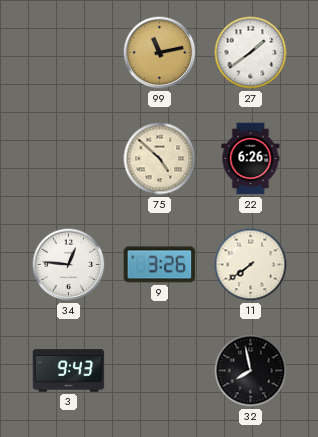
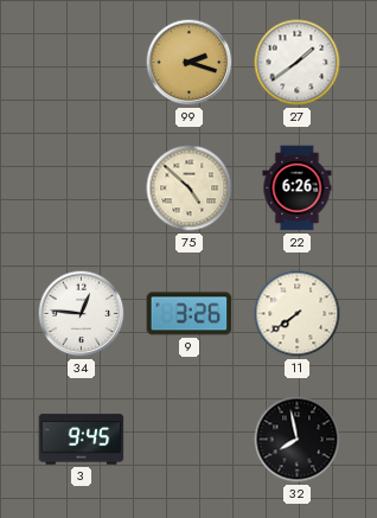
99: 11:13 -> 2:18 (190, 63)
3: 9:43 -> 9:45 (82, 440)
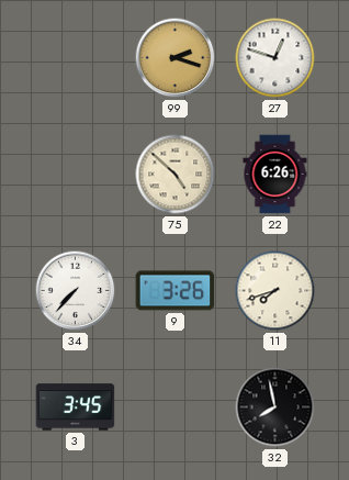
27: 1:39 -> 12:48 (275, 58)
34: 12:46 -> 7:37 (76, 291)
11: 7:39 -> 7:42 (275, 291)
3: 9:45 -> 3:45 (76, 408)
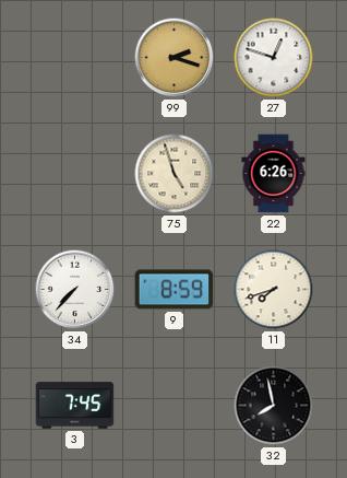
75: 4:52 -> 4:57 (175, 174)
9: 3:26 -> 8:59 (175, 290)
3: 3:45 -> 7:45 (75, 406)
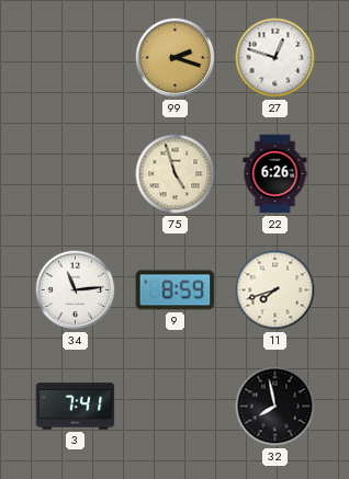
34: 7:37 -> 11:14 (76, 290)
3: 7:45 -> 7:41 (76, 407)
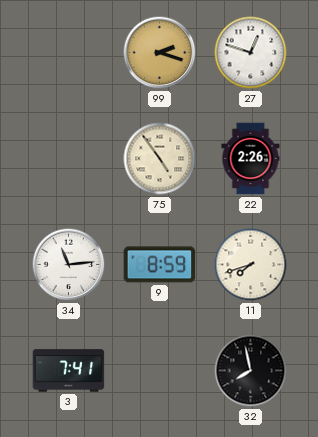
75: 4:57 -> 4:54 (160, 159)
22: 6:26 -> 2:26 (251, 159)
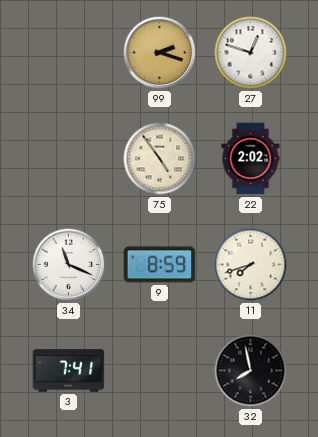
22: 2:26 -> 2:02 (251, 159)
34: 11:14 -> 11:19 (69, 265)
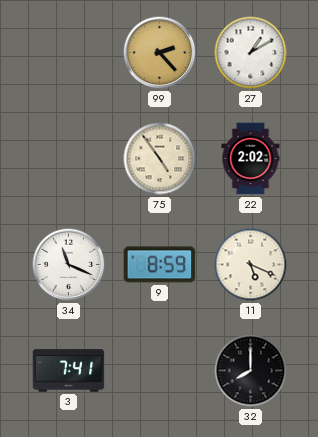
99: 2:18 -> 2:23 (160, 53)
27: 12:48 -> 1:10 (251, 53)
11: 7:42 -> 5:19 (251, 265)
32: 7:58 -> 8:00 (251, 371)
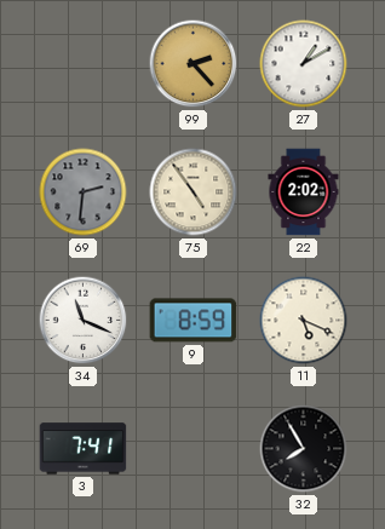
69: none -> 2:31 (84, 192)
32: 8:00 -> 7:55 (304, 449)
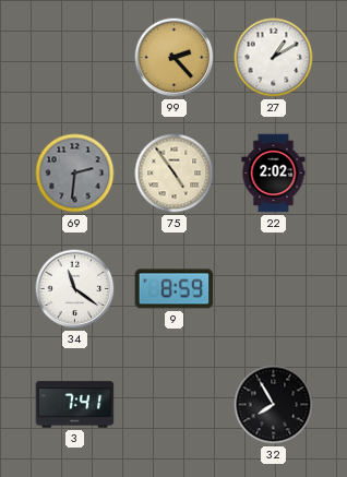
34: 11:19 -> 11:21 (75, 289)
11: 5:19 -> none (304, 321)
